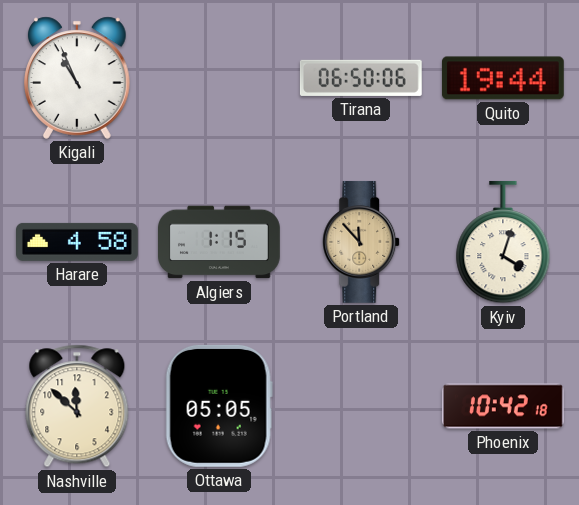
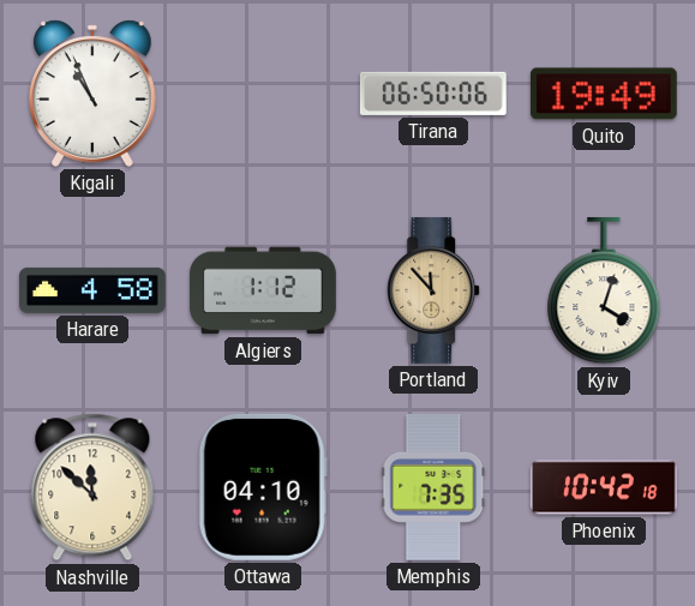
Quito: 19:44 -> 19:49 (604, 94)
Algiers: 1:15 -> 1:12 (264, 290)
Ottawa: 05:05 -> 04:10 (263, 487)
Memphis: none -> 7:35 (433, 487)
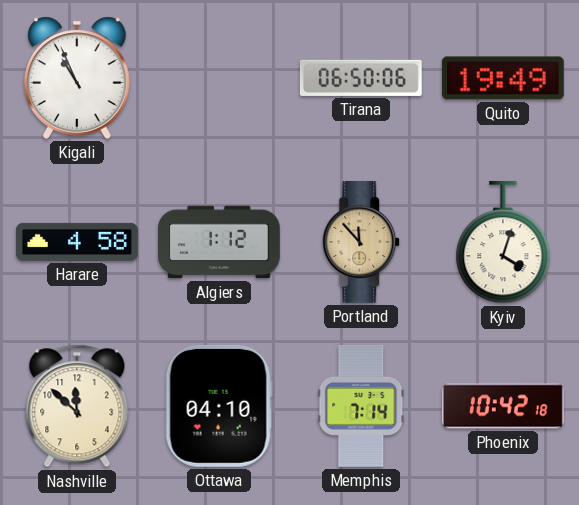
Memphis: 7:35 -> 7:14 (361, 406)
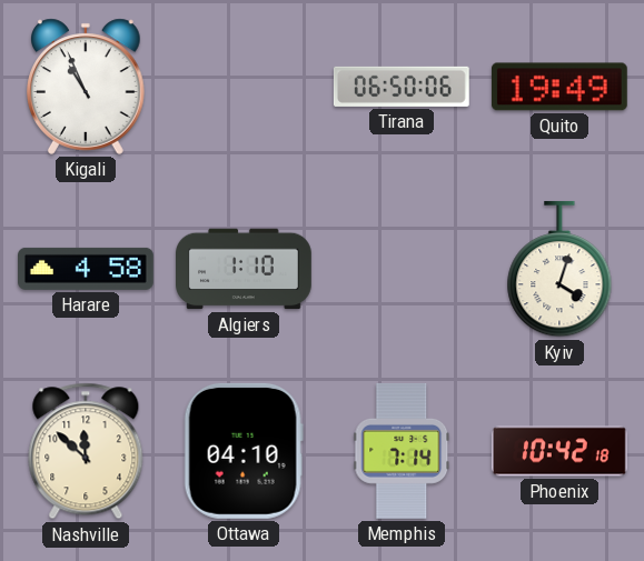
Algiers: 1:12 -> 1:10 (245, 269)
Portland: 11:53 -> none (362, 242)
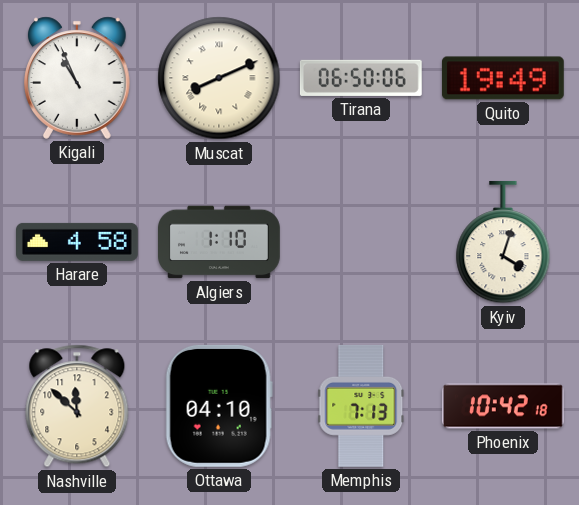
Muscat: none -> 8:11 (219, 78)
Memphis: 7:14 -> 7:13 (361, 406)
